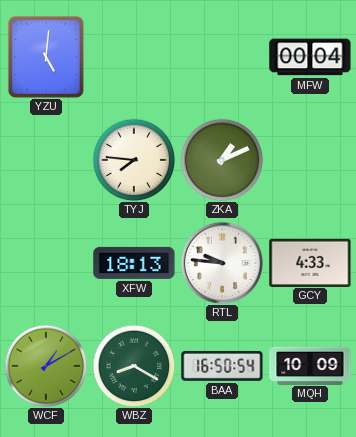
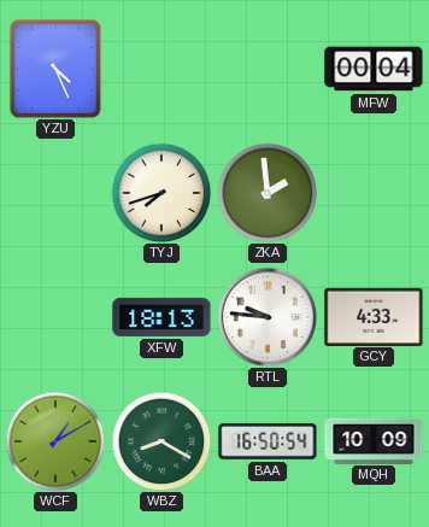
YZU: 5:01 -> 4:26 (55, 69)
TYJ: 7:46 -> 7:42 (161, 193)
ZKA: 1:11 -> 1:59 (268, 193)
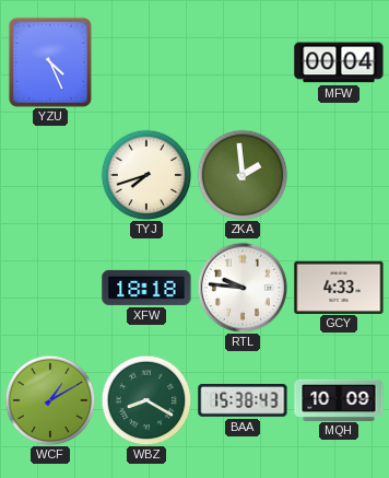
XFW: 18:13 -> 18:18 (146, 288)
BAA: 16:50 -> 15:38 (243, 400)
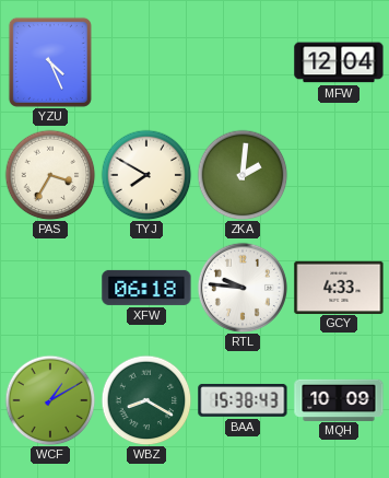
MFW: 00:04 -> 12:04 (339, 62)
PAS: none -> 3:35 (50, 175)
TYJ: 7:42 -> 7:50 (146, 175)
ZKA: 1:59 -> 2:01 (243, 175)
XFW: 18:18 -> 06:18 (146, 288)
